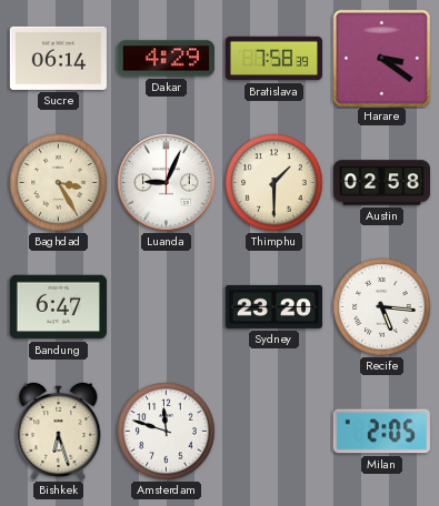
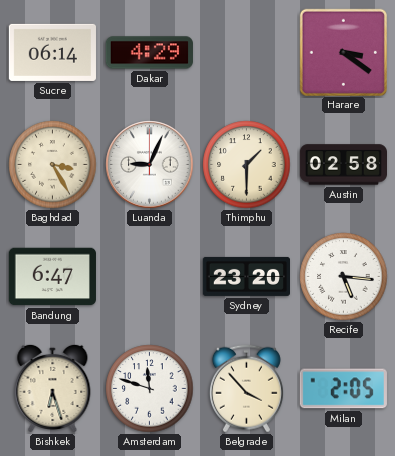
Bratislava: 7:58 -> none (273, 59)
Belgrade: none -> 3:53 (246, 389)
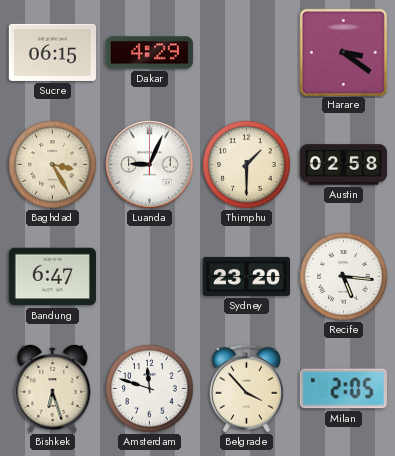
Sucre: 06:14 -> 06:15 (52, 52)
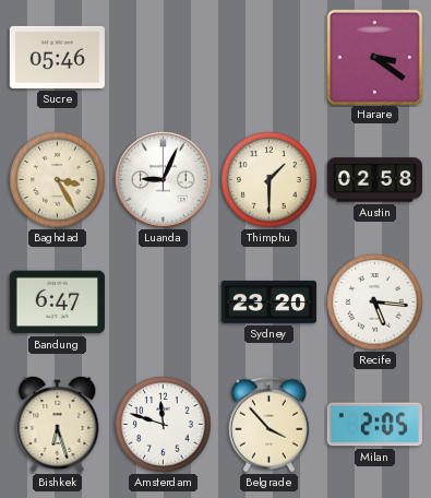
Sucre: 06:15 -> 05:46 (57, 57)
Dakar: 4:29 -> none (149, 53)
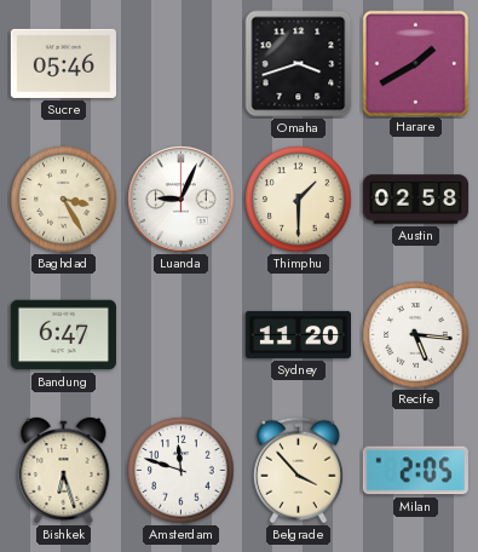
Omaha: none -> 3:42 (299, 64)
Harare: 3:21 -> 1:40 (415, 63)
Sydney: 23:20 -> 11:20 (298, 334)
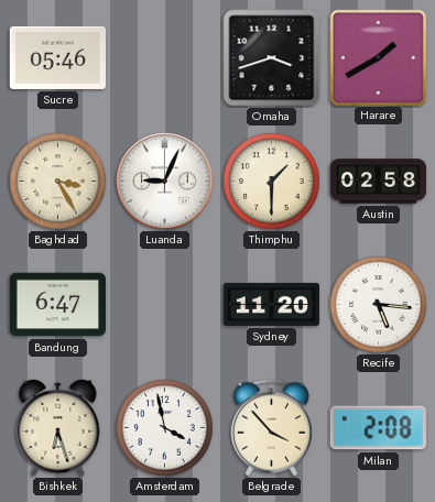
Amsterdam: 11:48 -> 3:58 (165, 428)
Milan: 2:05 -> 2:08 (378, 428)
